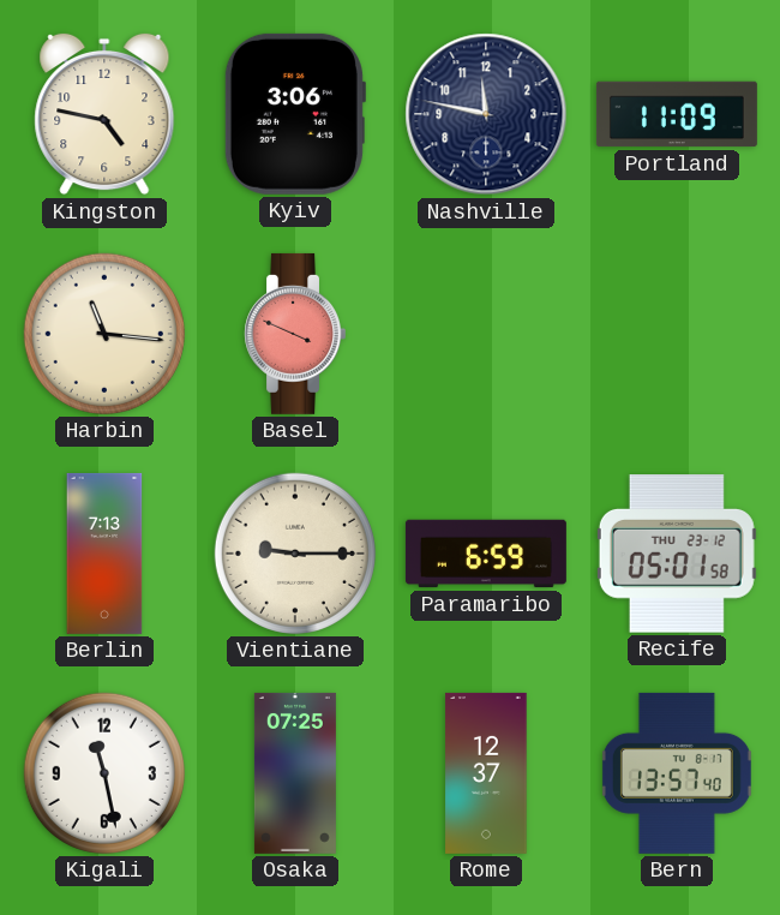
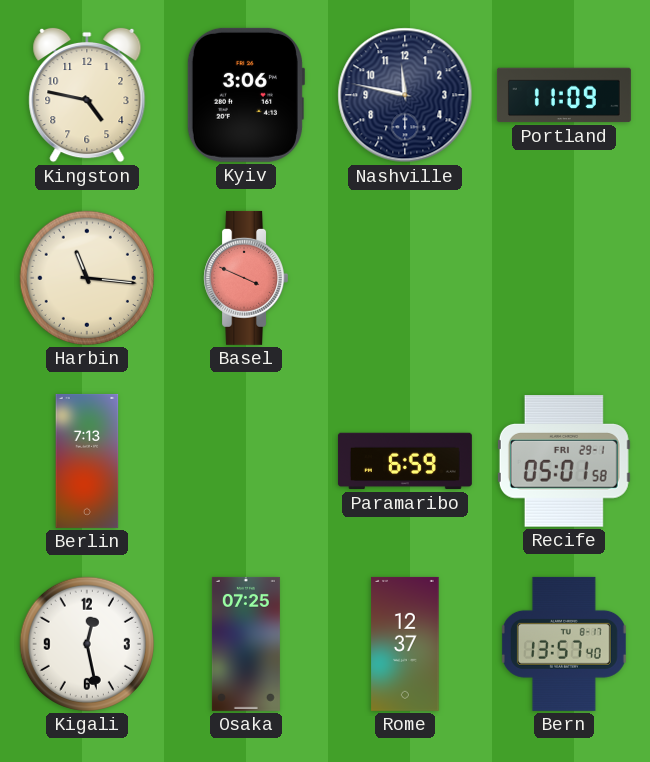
Vientiane: 9:15 -> none (295, 554)
Recife date: THU 23-12 -> FRI 29-1 (564, 461)
Kigali: 11:28 -> 12:28 (87, 644)
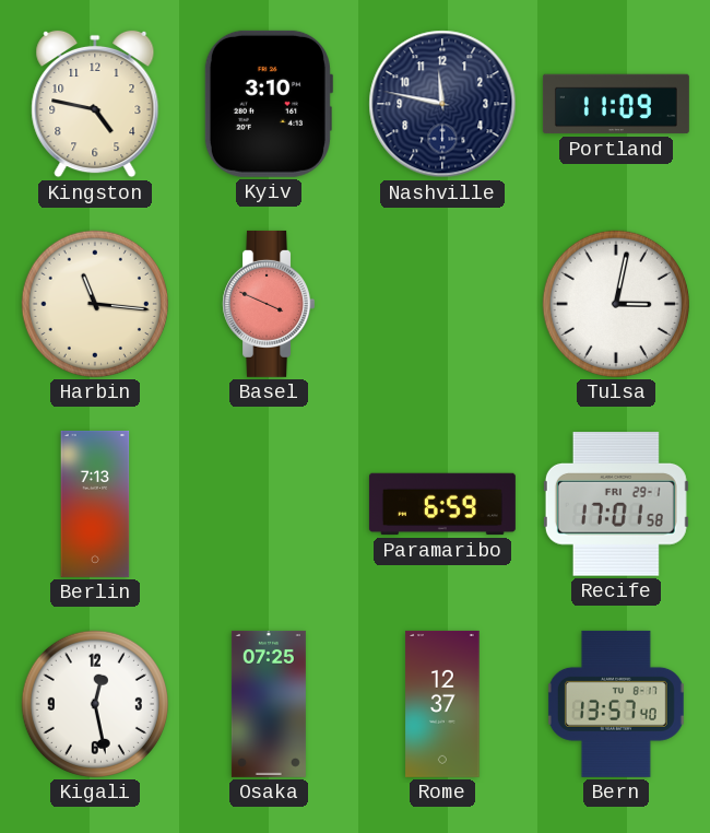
Kyiv: 3:06 -> 3:10 (268, 104)
Tulsa: none -> 3:02 (616, 304)
Recife: 05:01 -> 17:01 (616, 504)
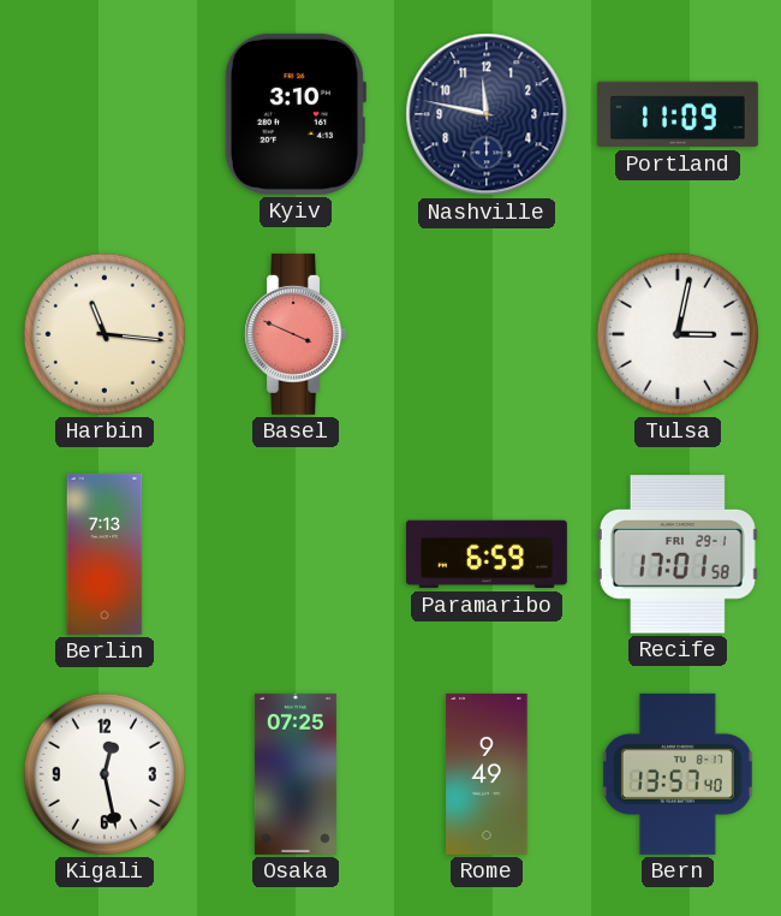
Kingston: 4:47 -> none (95, 104)
Rome: 12:37 -> 9:49 (487, 774)
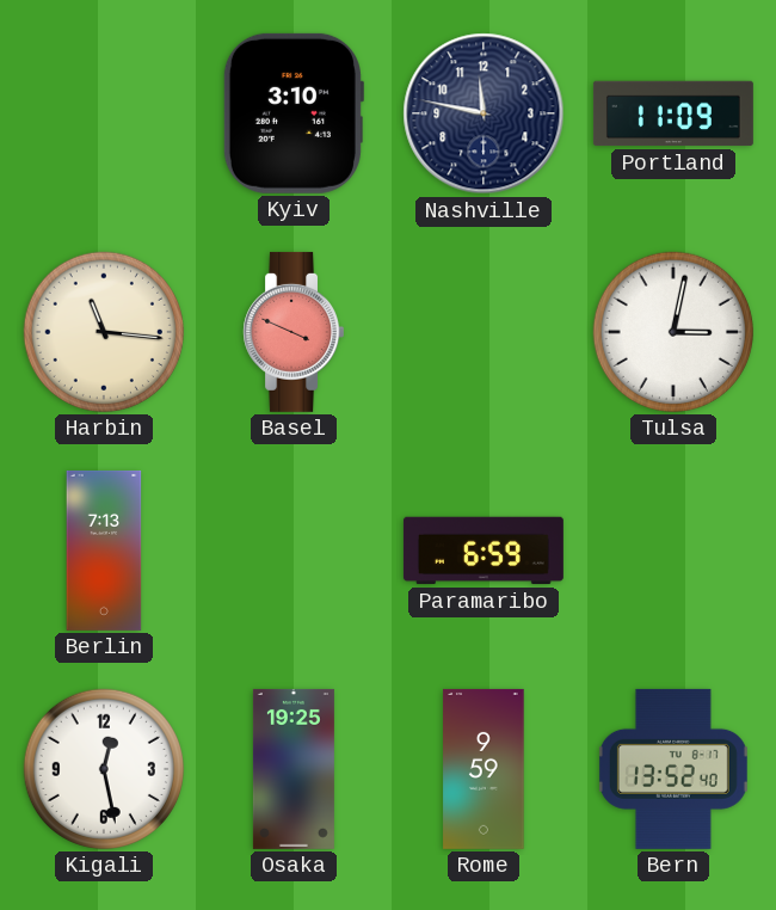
Recife: 17:01 -> none (678, 554)
Osaka: 07:25 -> 19:25 (294, 769)
Rome: 9:49 -> 9:59 (484, 769)
Bern: 13:57 -> 13:52 (673, 769)
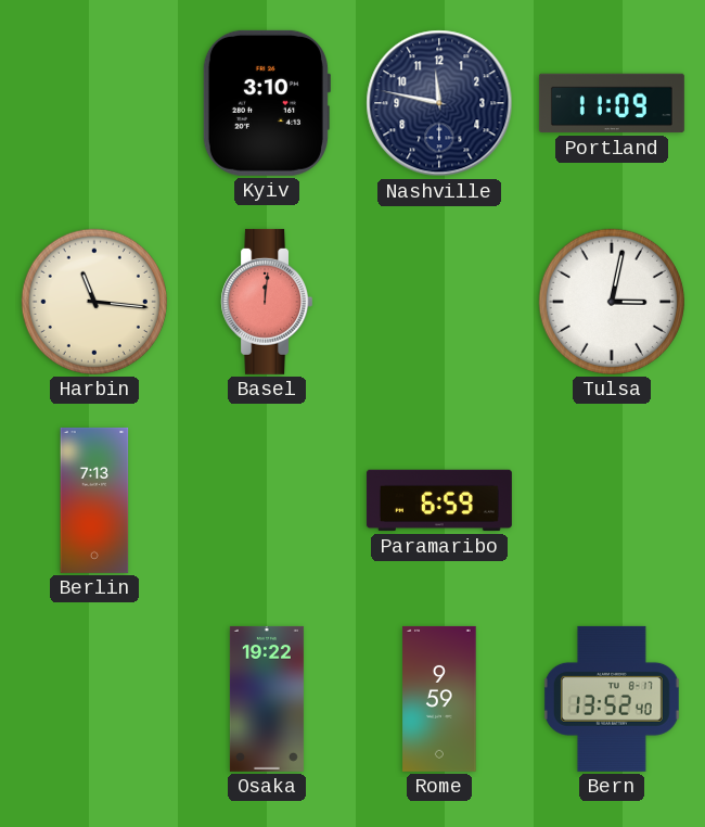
Basel: 3:49 -> 12:01 (266, 302)
Kigali: 12:28 -> none (104, 769)
Osaka: 19:25 -> 19:22 (267, 699)
